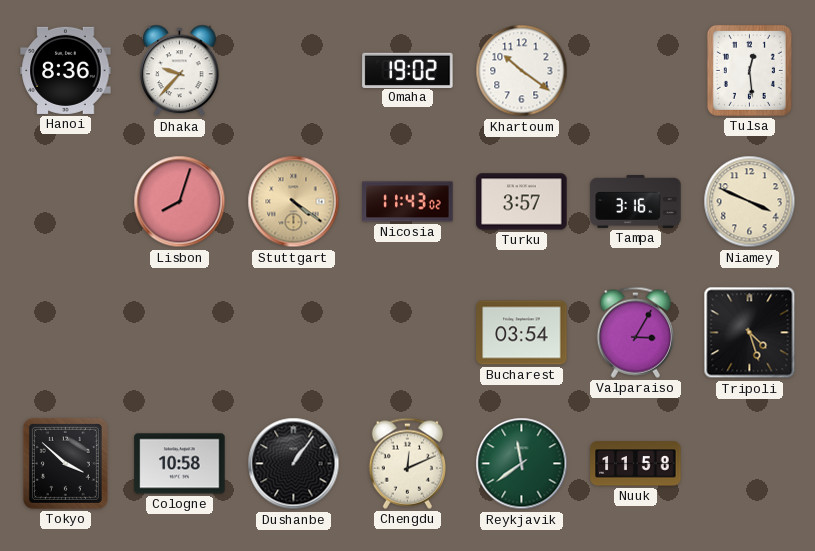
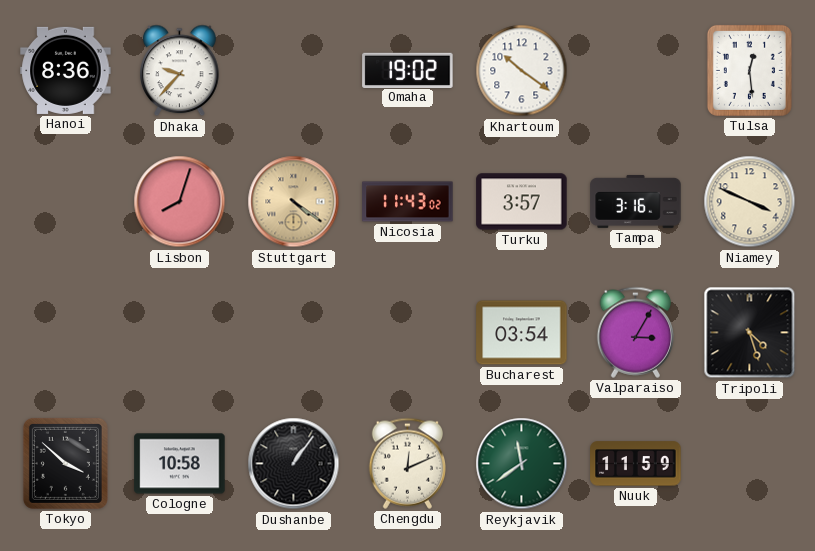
Nuuk: 11:58 -> 11:59 (636, 464)
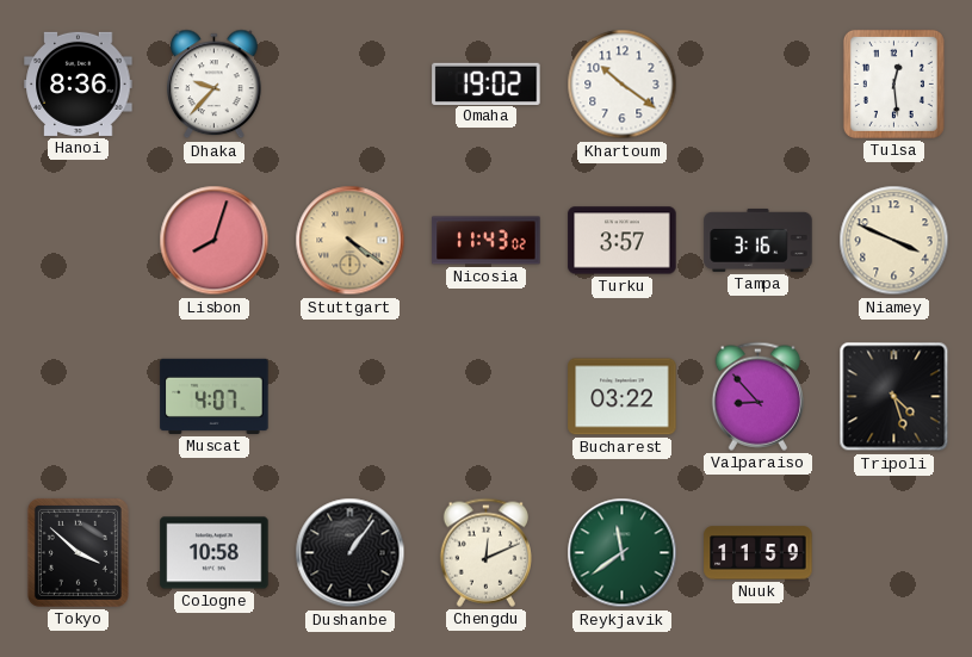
Muscat: none -> 4:07 (215, 396)
Bucharest: 03:54 -> 03:22 (623, 397)
Valparaiso: 3:05 -> 8:53 (757, 396)
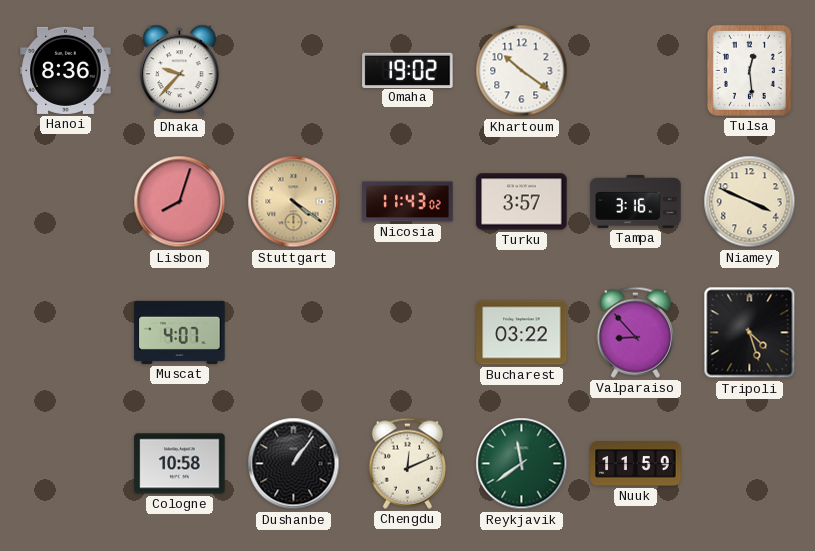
Tokyo: 3:52 -> none (78, 552)
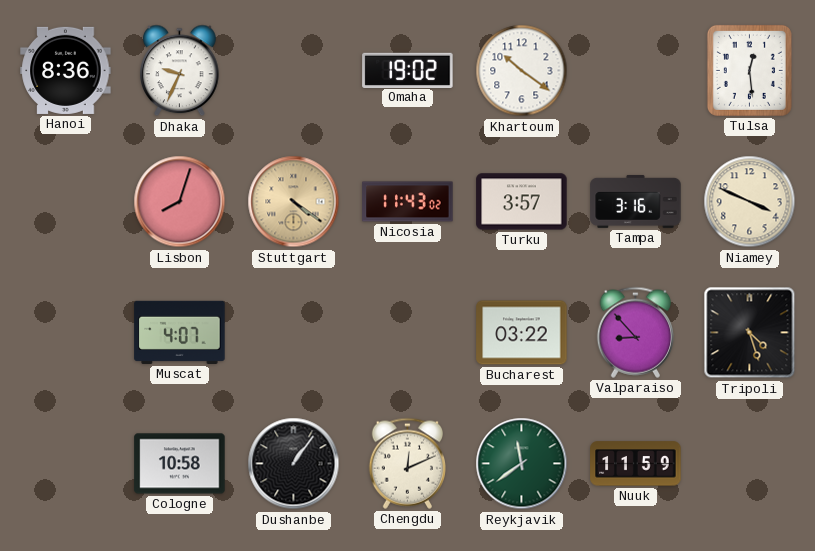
Dhaka: 9:37 -> 9:34 (180, 71)
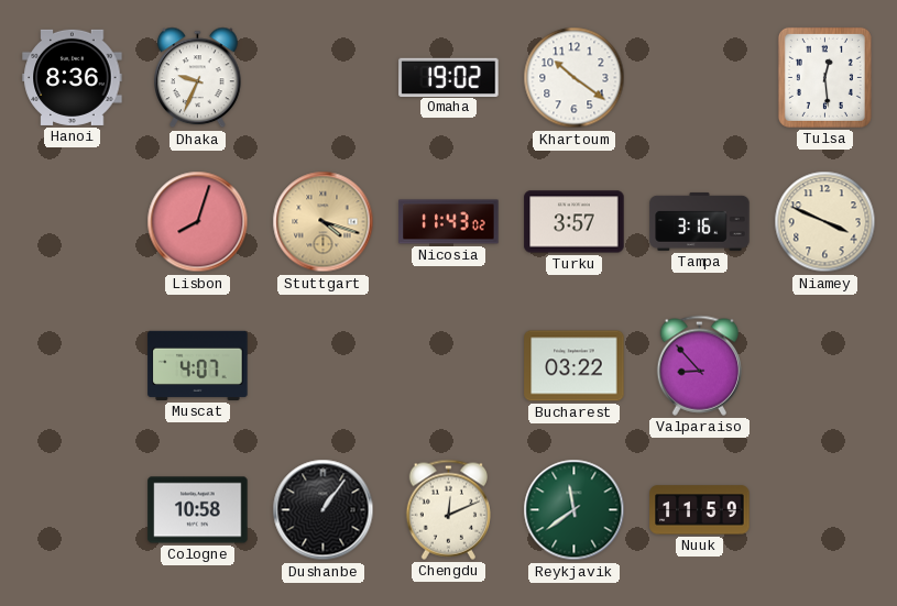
Stuttgart: 4:21 -> 4:18 (324, 222)
Tripoli: 4:27 -> none (750, 333)
